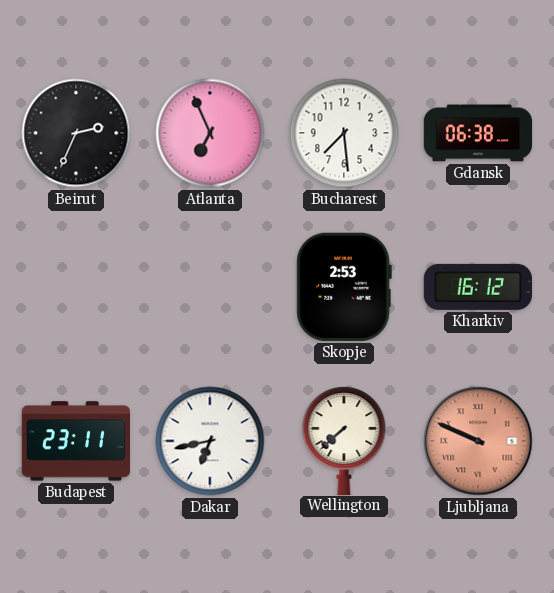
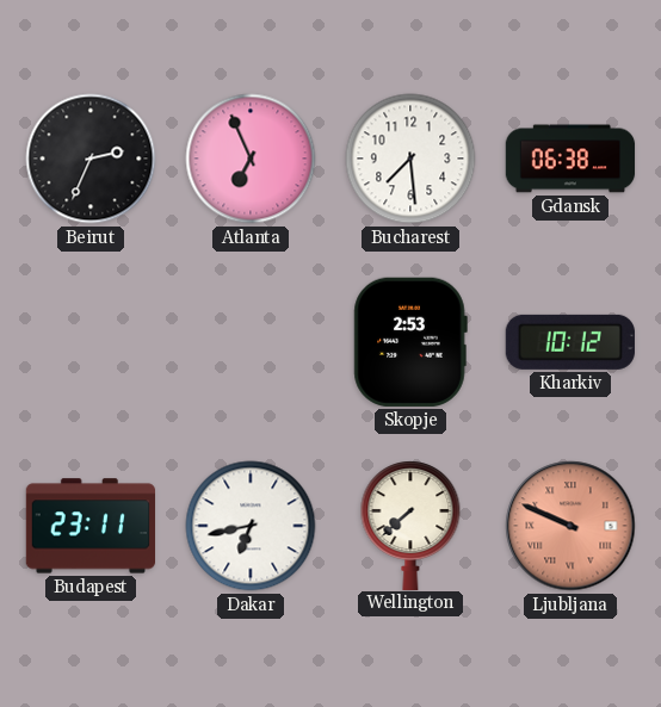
Kharkiv: 16:12 -> 10:12 (570, 342)
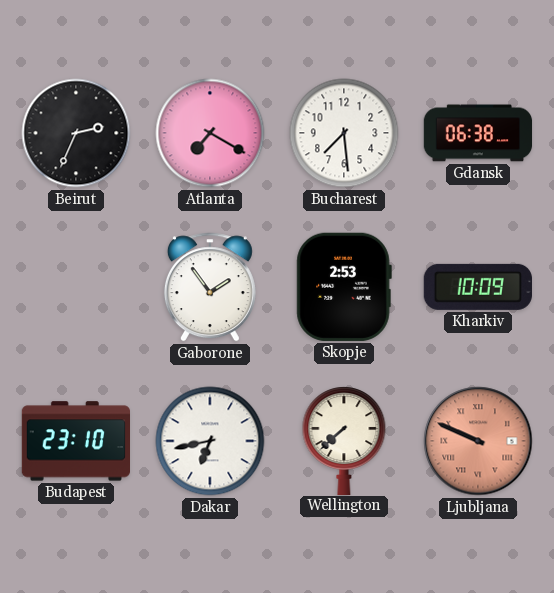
Atlanta: 6:56 -> 7:20 (210, 133)
Gaborone: none -> 1:54 (210, 287)
Kharkiv: 10:12 -> 10:09 (478, 287)
Budapest: 23:11 -> 23:10 (75, 441)
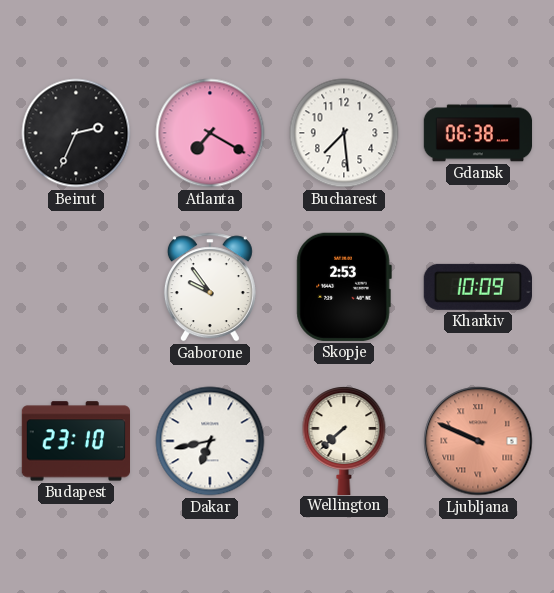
Gaborone: 1:54 -> 9:54 (210, 287)
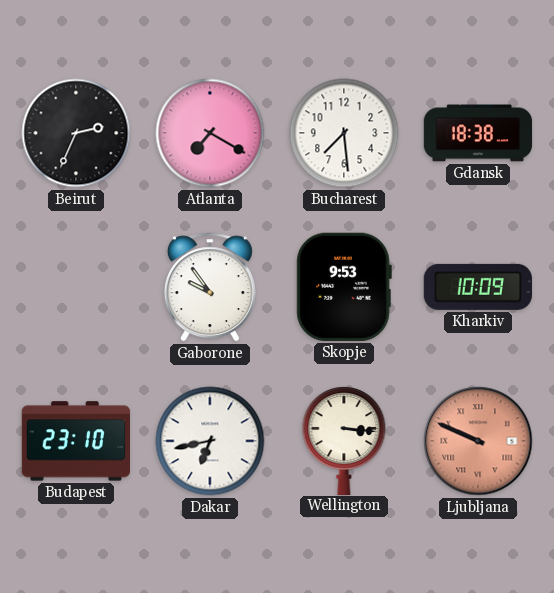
Gdansk: 06:38 -> 18:38 (478, 133)
Skopje: 2:53 -> 9:53 (344, 287)
Wellington: 7:38 -> 3:16 (344, 440)
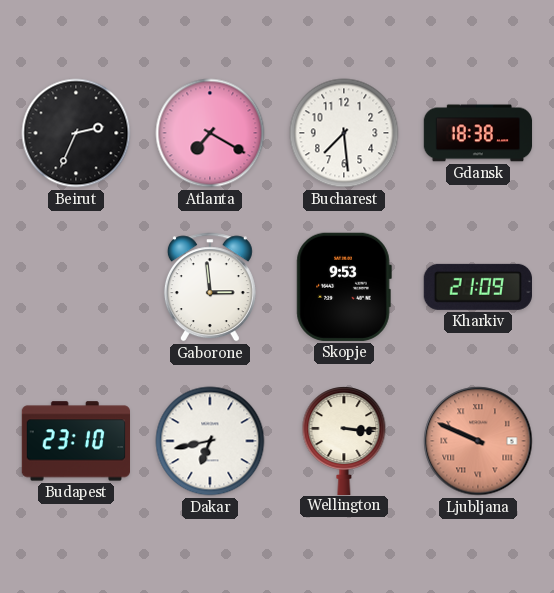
Gaborone: 9:54 -> 2:59 (210, 287)
Kharkiv: 10:09 -> 21:09 (478, 287)
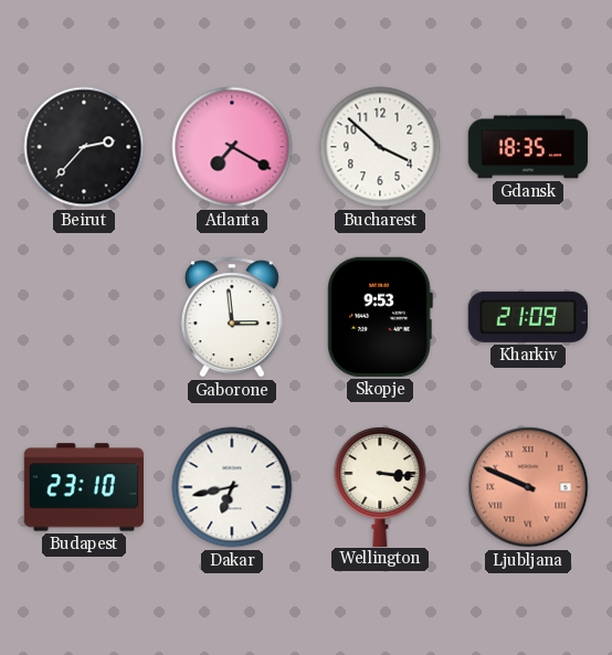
Beirut: 2:34 -> 2:37 (84, 147)
Bucharest: 7:29 -> 3:52 (380, 147)
Gdansk: 18:38 -> 18:35 (528, 147)
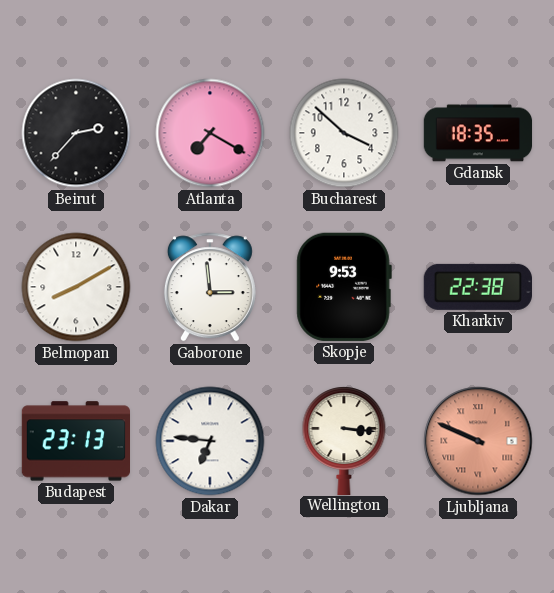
Belmopan: none -> 8:10 (76, 287)
Kharkiv: 21:09 -> 22:38 (478, 287)
Budapest: 23:10 -> 23:13 (75, 441)
Dakar: 6:43 -> 6:46 (210, 441)
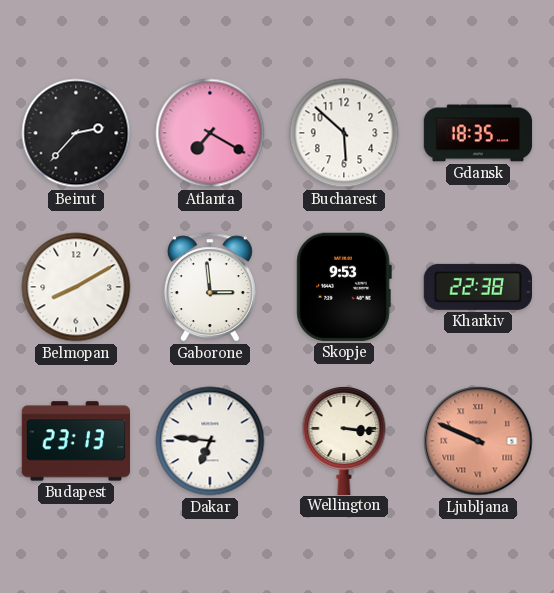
Bucharest: 3:52 -> 5:52 (344, 133)
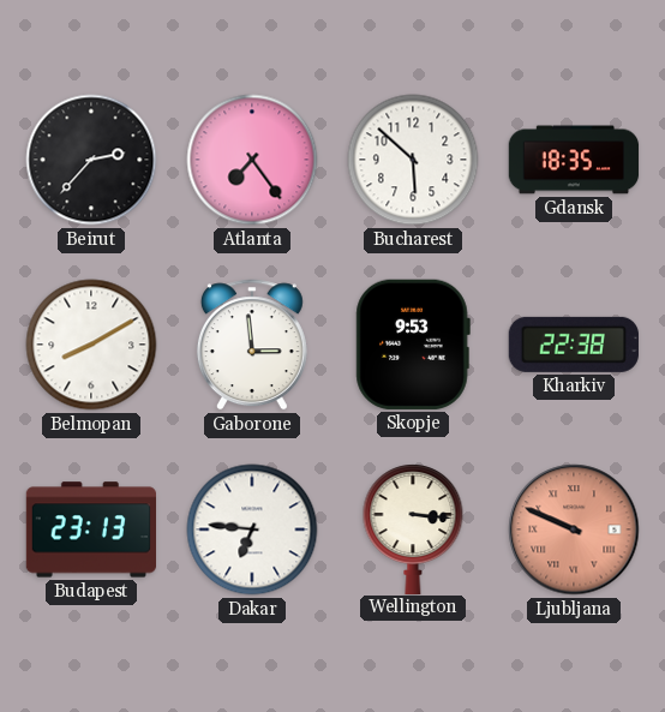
Atlanta: 7:20 -> 7:24 (252, 160)
